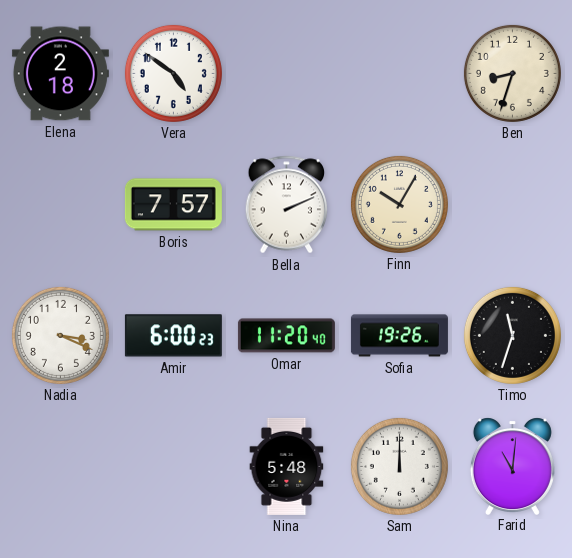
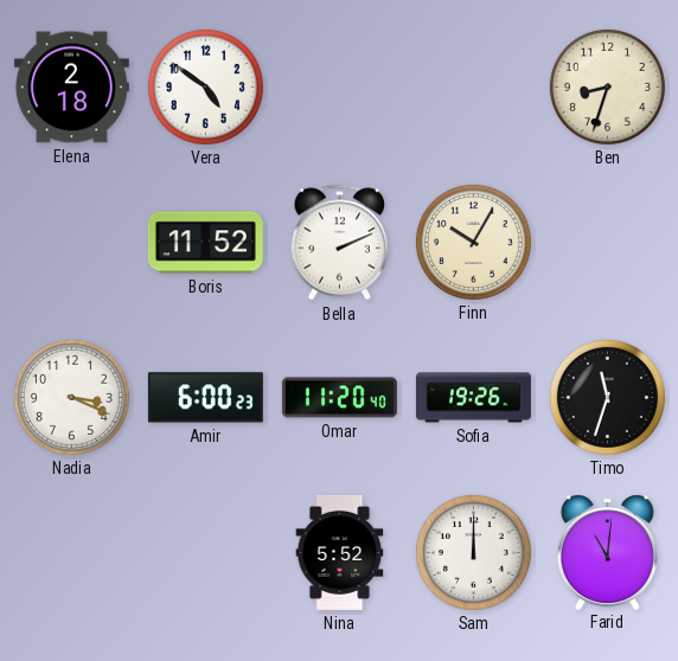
Boris: 7:57 -> 11:52 (205, 243)
Nina: 5:48 -> 5:52 (340, 552)
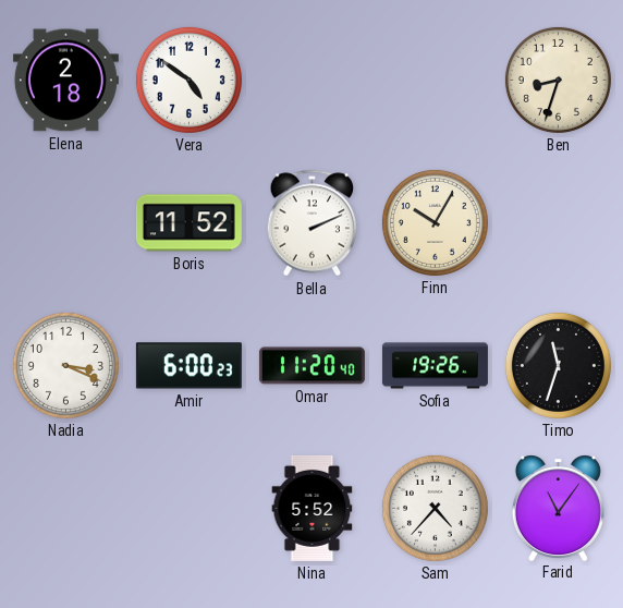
Sam: 12:00 -> 4:37 (435, 508)
Farid: 11:01 -> 11:06 (558, 508)
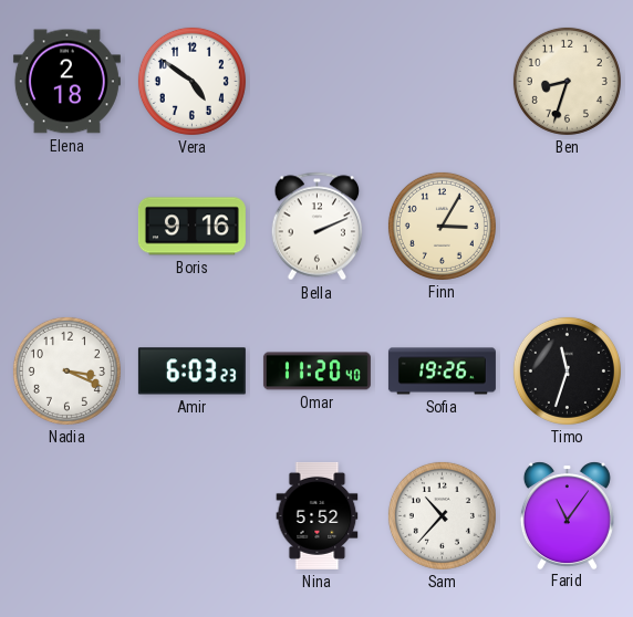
Boris: 11:52 -> 9:16 (191, 227)
Finn: 10:05 -> 3:05 (442, 226)
Amir: 6:00 -> 6:03 (191, 372)
Sam: 4:37 -> 10:37 (442, 515)
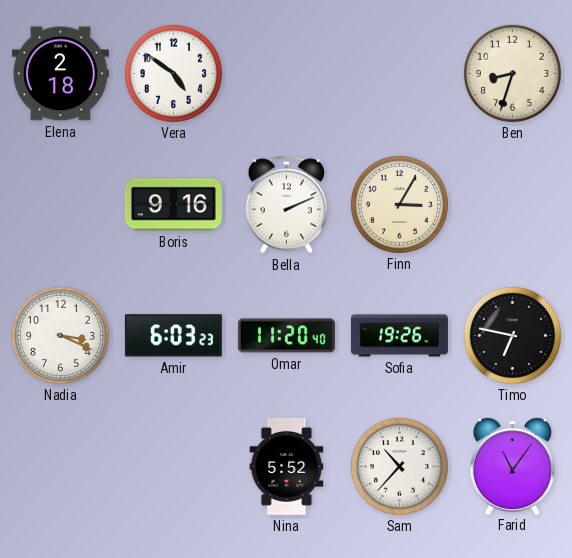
Timo: 11:33 -> 6:47 (512, 335)
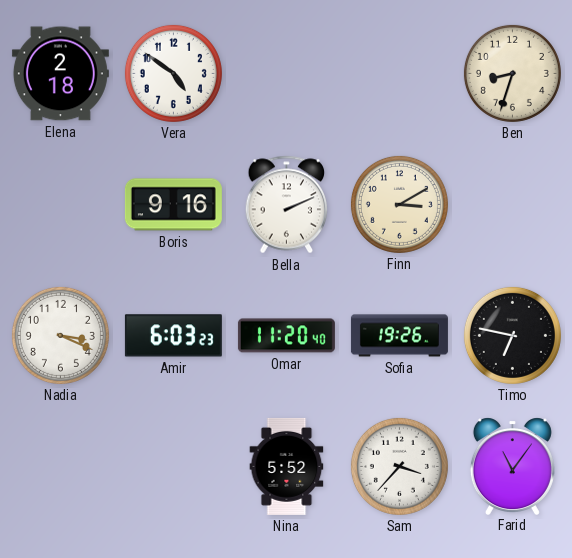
Finn: 3:05 -> 3:10 (399, 204)
Sam: 10:37 -> 3:37 (399, 466)
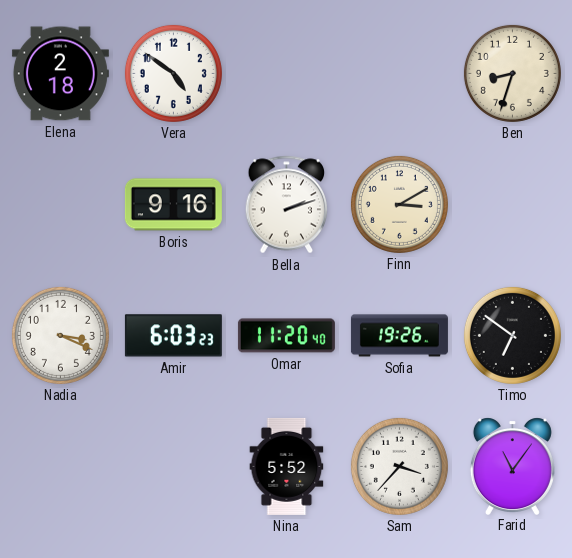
Bella: 2:11 -> 2:12 (287, 205)
Timo: 6:47 -> 6:51 (512, 335)
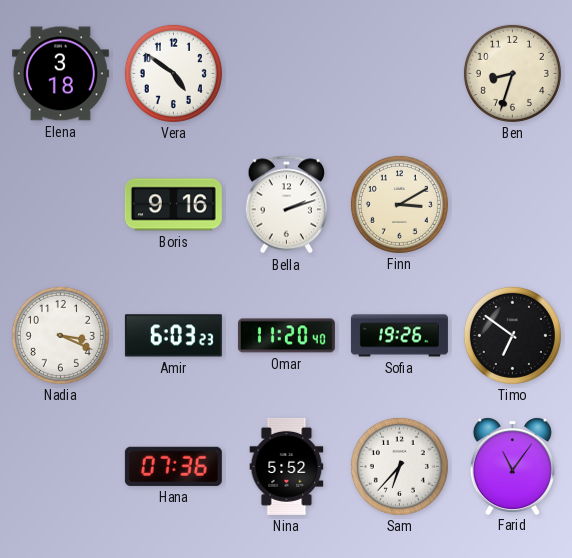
Elena: 2:18 -> 3:18 (60, 74)
Hana: none -> 07:36 (173, 466)
Sam: 3:37 -> 6:37 (399, 466)
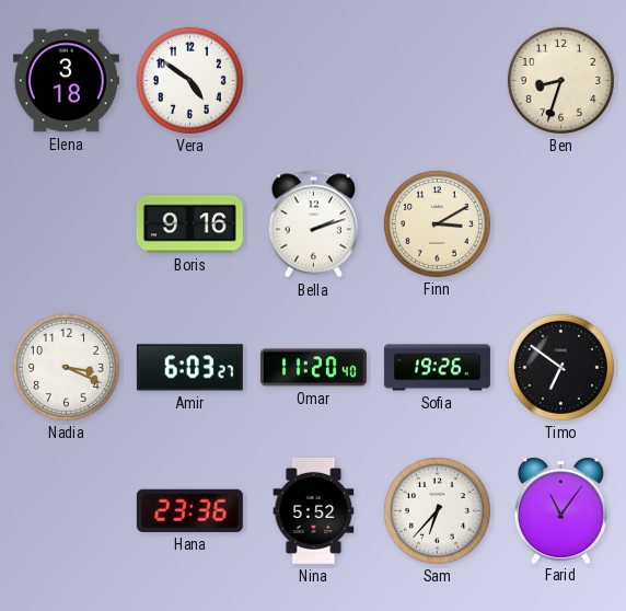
Amir: 6:03:23 -> 6:03:27 (189, 368)
Hana: 07:36 -> 23:36 (189, 510)
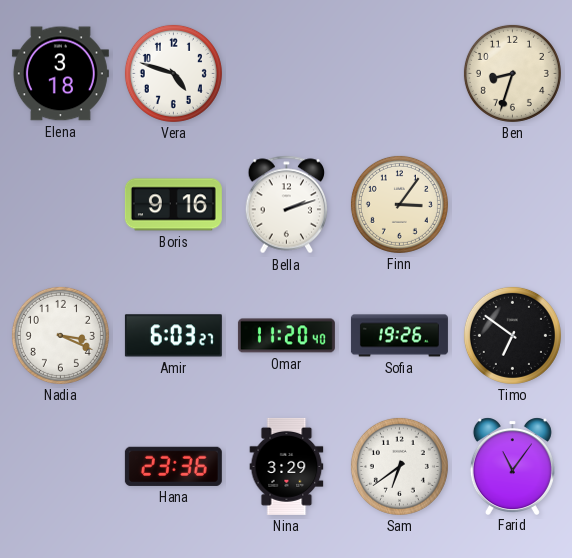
Vera: 4:51 -> 4:48 (173, 73)
Finn: 3:10 -> 3:06 (399, 204)
Nina: 5:52 -> 3:29 (287, 466)
Sam: 6:37 -> 6:39 (399, 466)
